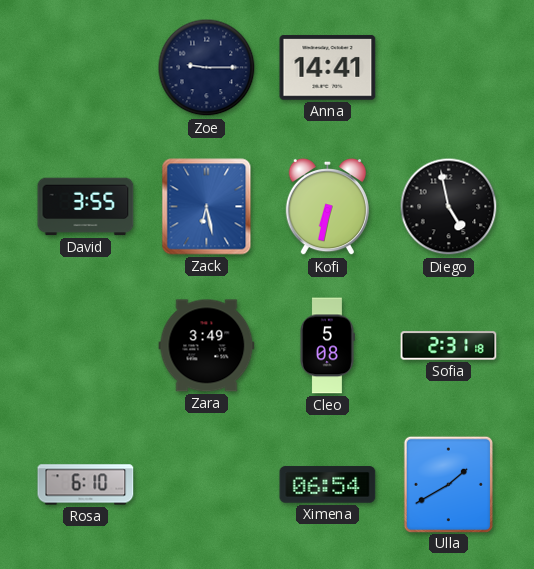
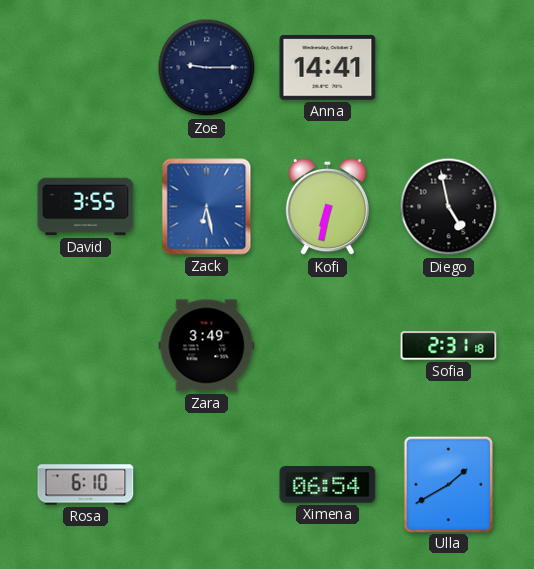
Cleo: 5:08 -> none (328, 346)
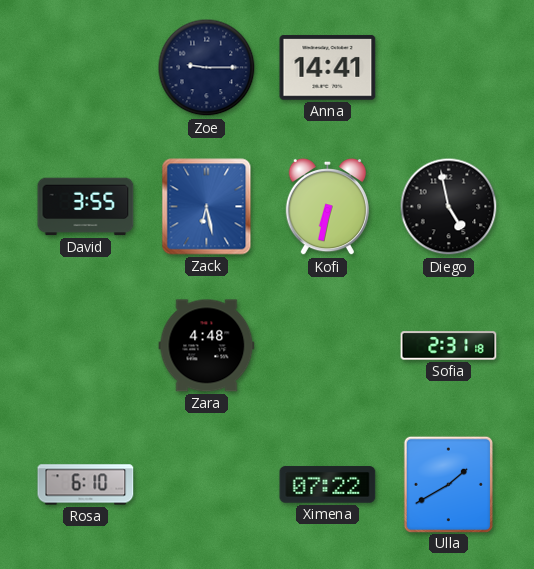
Zara: 3:49 -> 4:48 (207, 346)
Ximena: 06:54 -> 07:22 (328, 485)
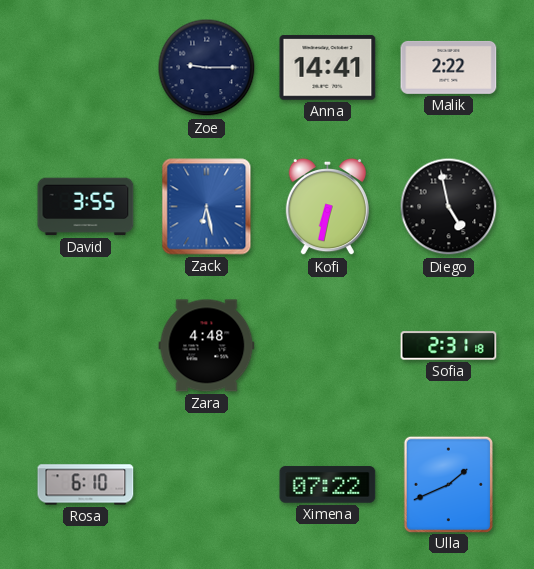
Malik: none -> 2:22 (449, 67)
Ulla: 1:40 -> 1:41 (448, 484)
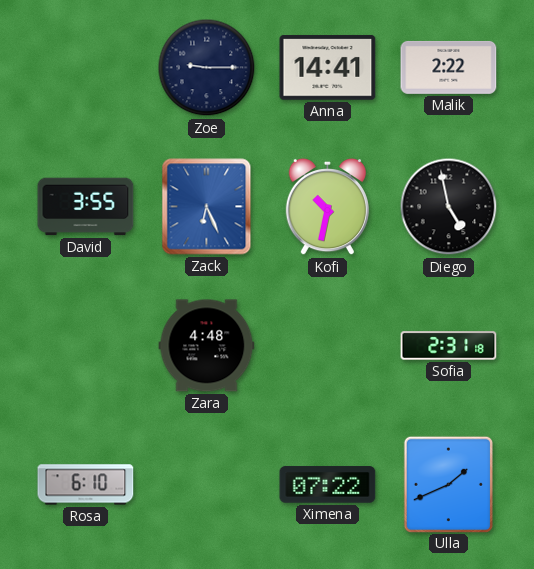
Zack: 6:28 -> 6:26 (207, 207)
Kofi: 6:32 -> 10:32 (327, 207)
